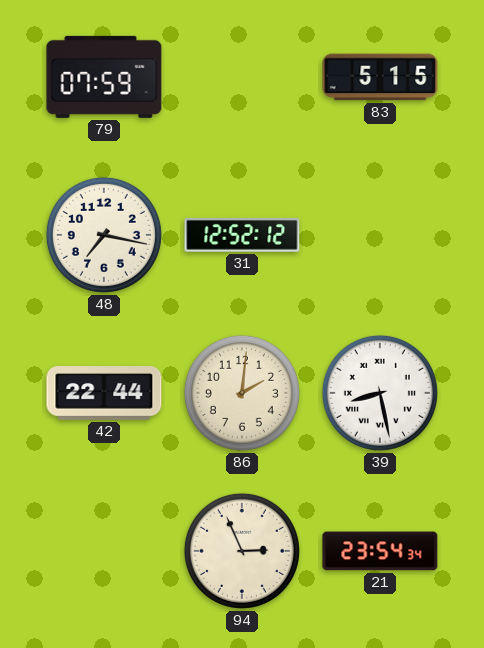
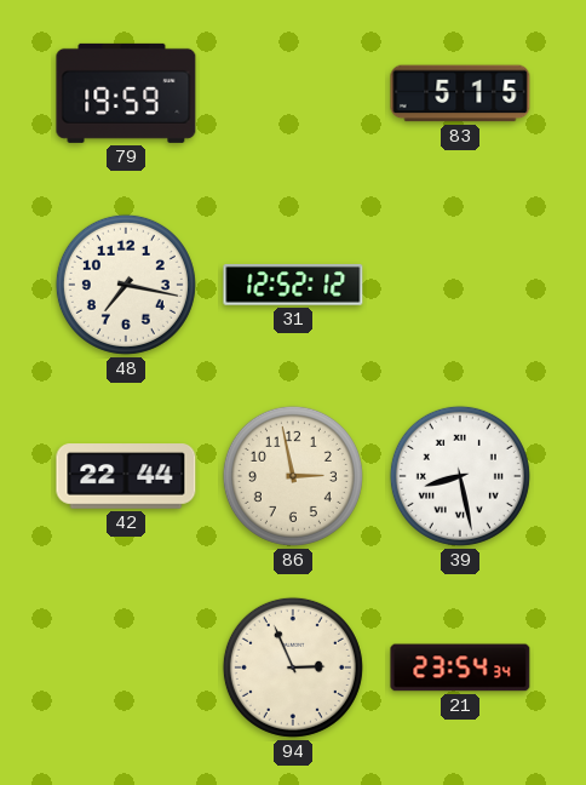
79: 07:59 -> 19:59 (126, 93)
86: 2:01 -> 2:58 (293, 476)
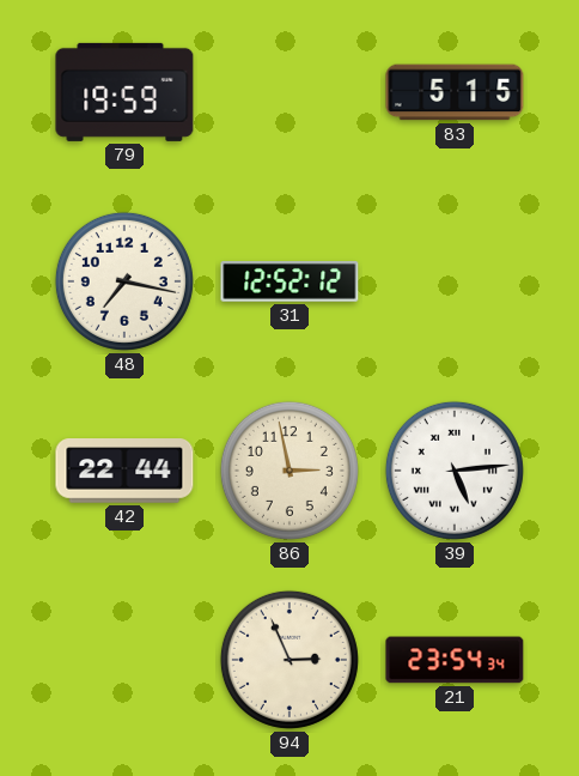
39: 8:28 -> 5:14 (455, 471)
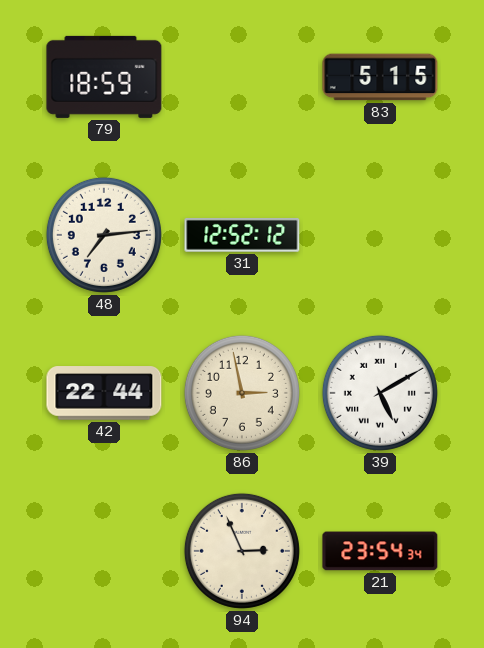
79: 19:59 -> 18:59 (104, 77)
48: 7:17 -> 7:14 (104, 235)
39: 5:14 -> 5:10 (380, 393)
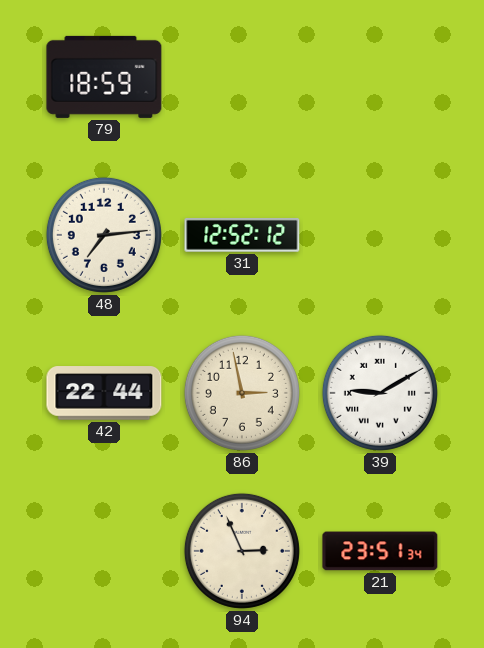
83: 5:15 -> none (380, 77)
39: 5:10 -> 9:10 (380, 393)
21: 23:54 -> 23:51 (380, 551)
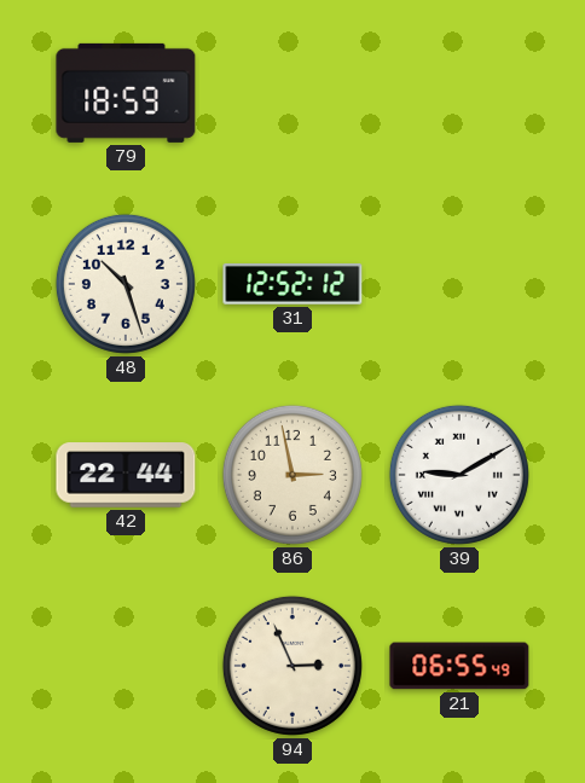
48: 7:14 -> 10:27 (126, 284)
21: 23:51 -> 06:55 (459, 666)
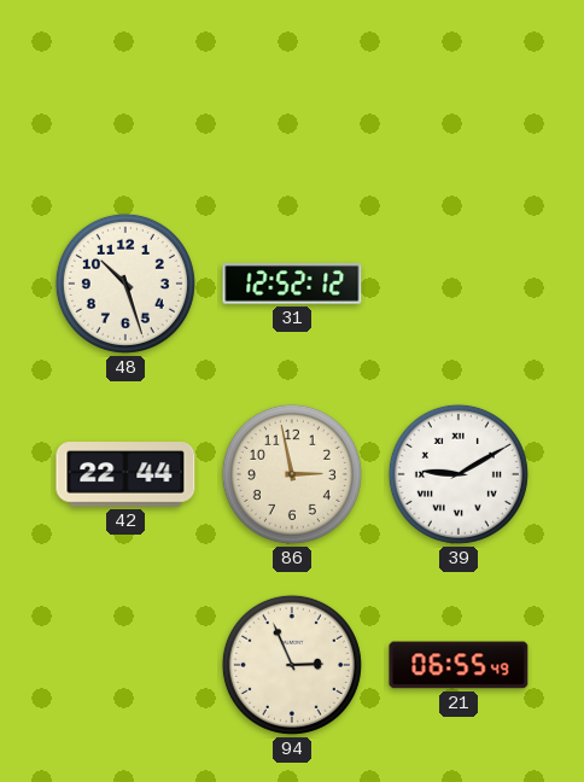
79: 18:59 -> none (126, 93)
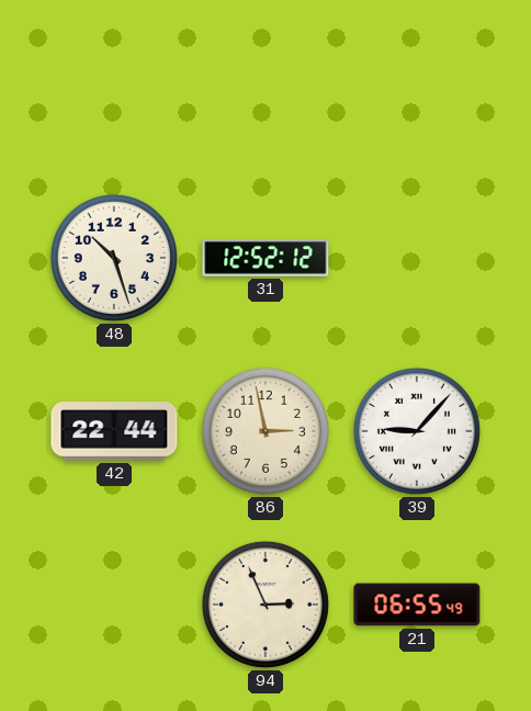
39: 9:10 -> 9:07 (417, 431)
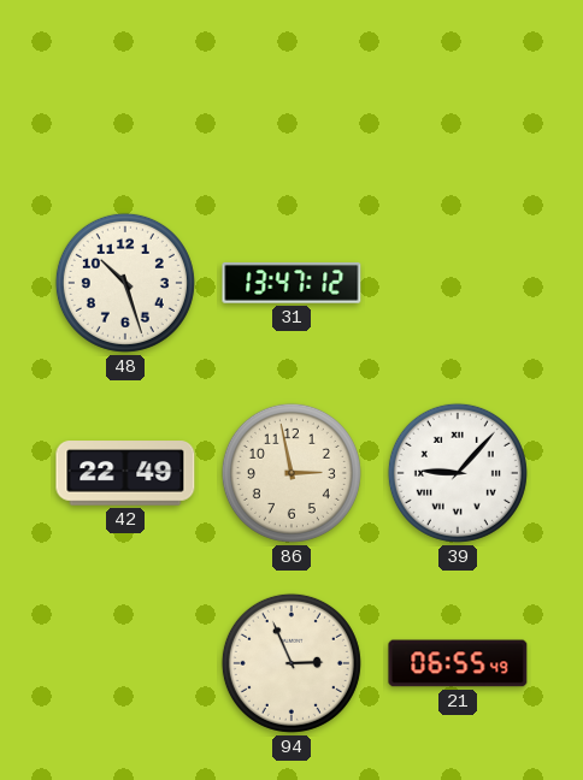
31: 12:52 -> 13:47 (291, 283)
42: 22:44 -> 22:49 (125, 473)
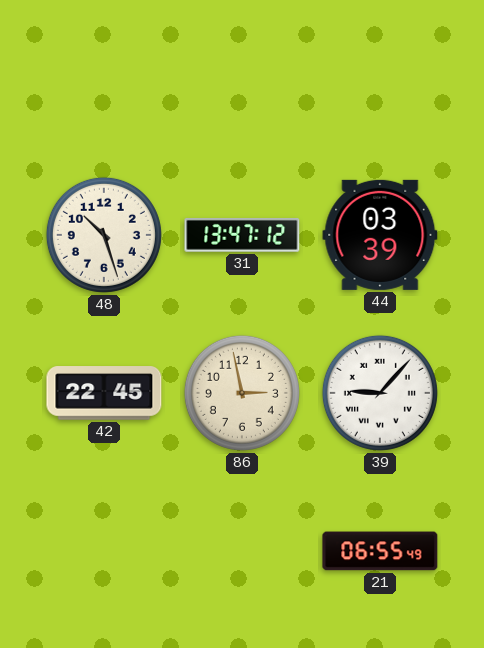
44: none -> 03:39 (380, 235)
42: 22:49 -> 22:45 (104, 393)
94: 2:56 -> none (291, 663)
